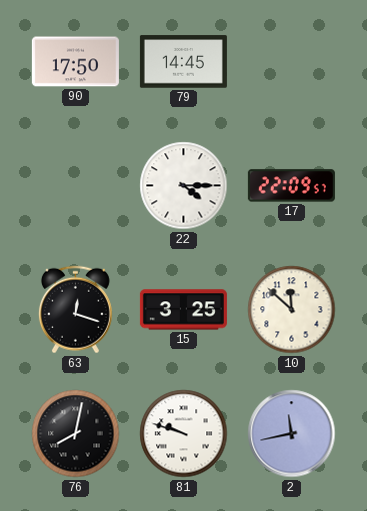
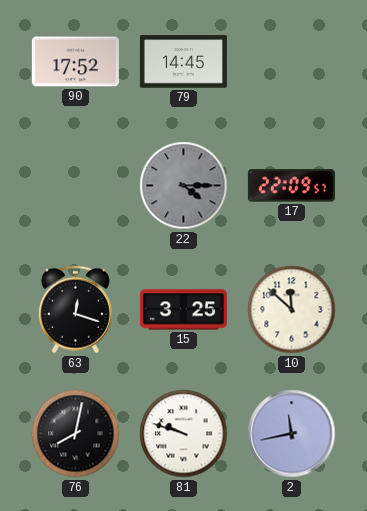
90: 17:50 -> 17:52 (75, 62)
22 dial: white -> grey (184, 186)
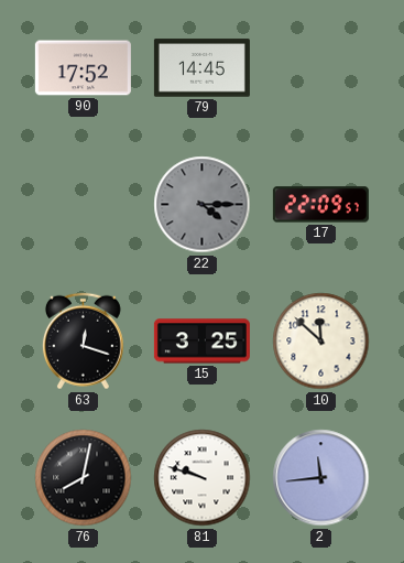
2: 11:43 -> 11:44 (321, 478)
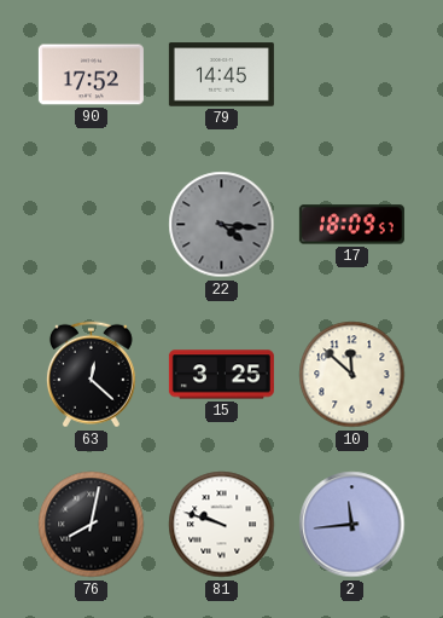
22: 4:15 -> 4:16 (222, 225)
17: 22:09 -> 18:09 (351, 225)
63: 12:18 -> 12:22 (91, 375)
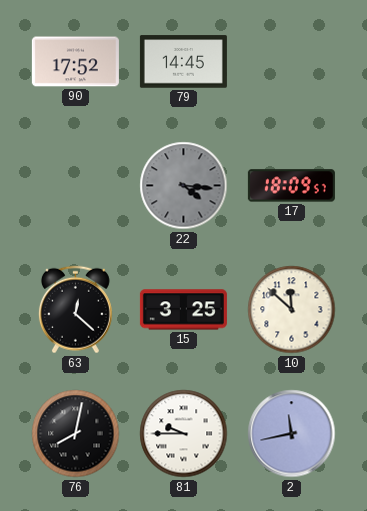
81: 9:48 -> 9:45 (184, 434)
2: 11:44 -> 11:43 (292, 434)
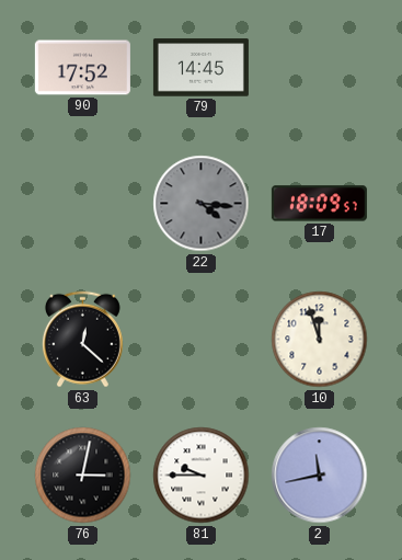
15: 3:25 -> none (183, 310)
10: 11:52 -> 11:57 (320, 340)
76: 8:02 -> 3:02 (83, 476)
